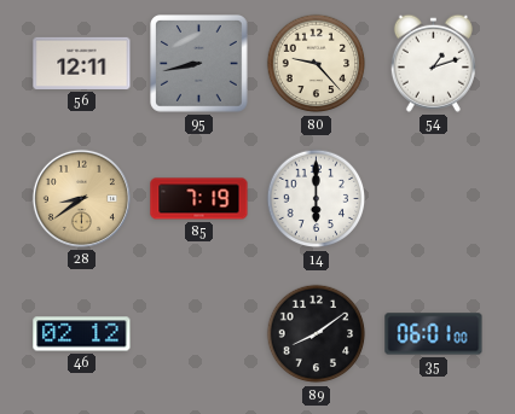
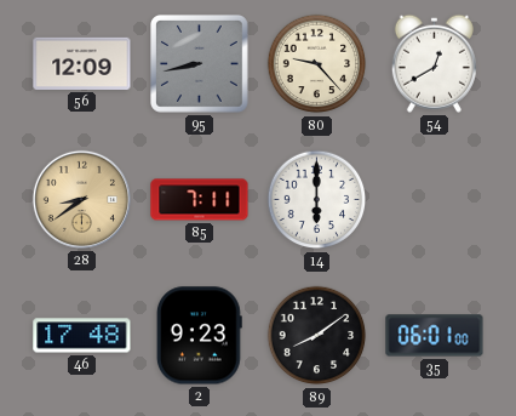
56: 12:11 -> 12:09 (82, 63)
54: 1:12 -> 12:40 (434, 63)
85: 7:19 -> 7:11 (200, 200)
46: 02:12 -> 17:48 (82, 336)
2: none -> 9:23 (199, 336)
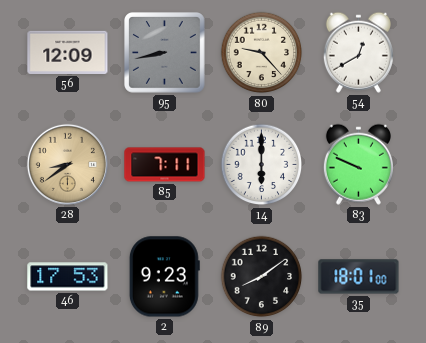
83: none -> 9:49 (358, 164)
46: 17:48 -> 17:53 (68, 277)
35: 06:01 -> 18:01 (359, 277)
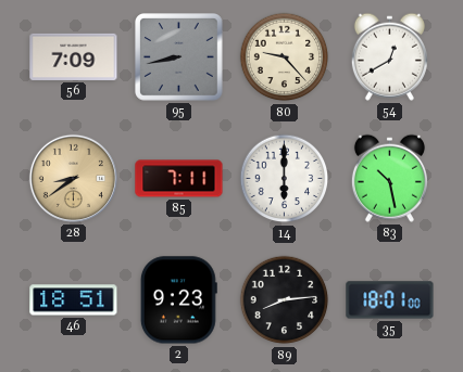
56: 12:09 -> 7:09 (74, 56)
83: 9:49 -> 10:28 (389, 178)
46: 17:53 -> 18:51 (74, 300)
89: 8:09 -> 8:14 (285, 300)
